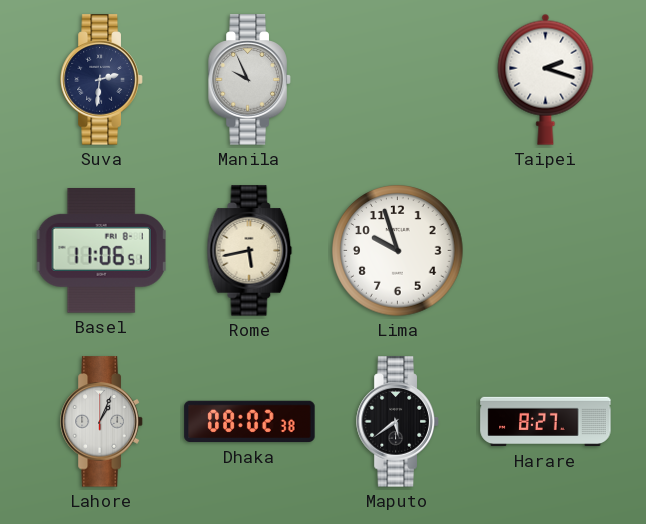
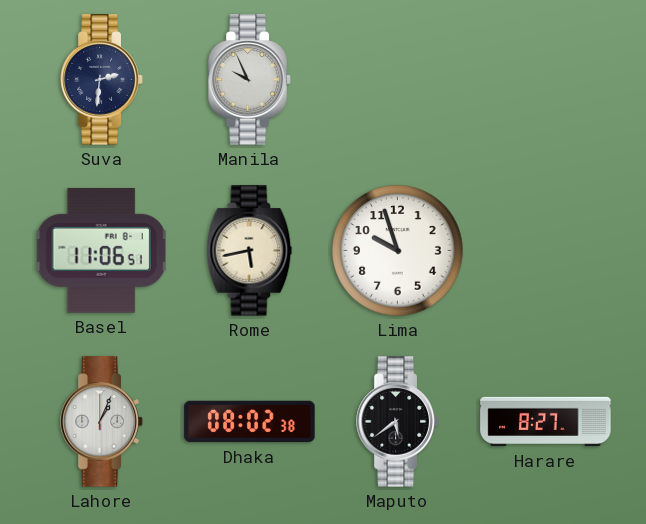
Taipei: 2:18 -> none (546, 79)
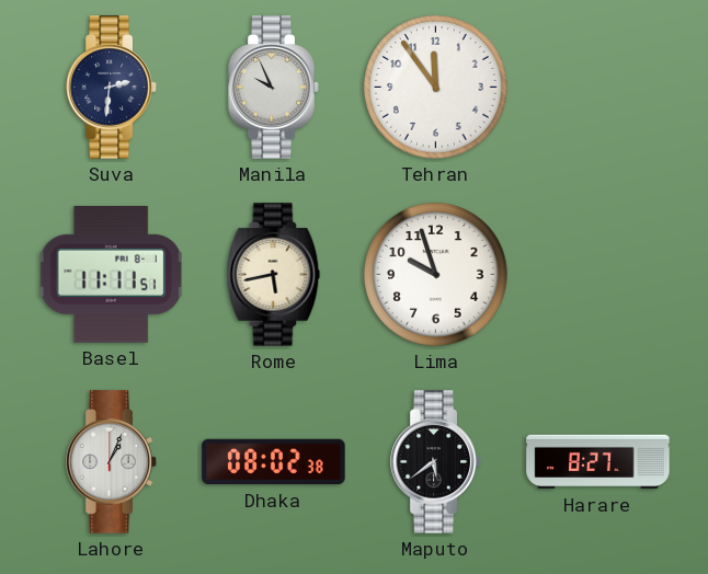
Tehran: none -> 11:54 (436, 88)
Basel: 11:06 -> 11:11 (111, 275)
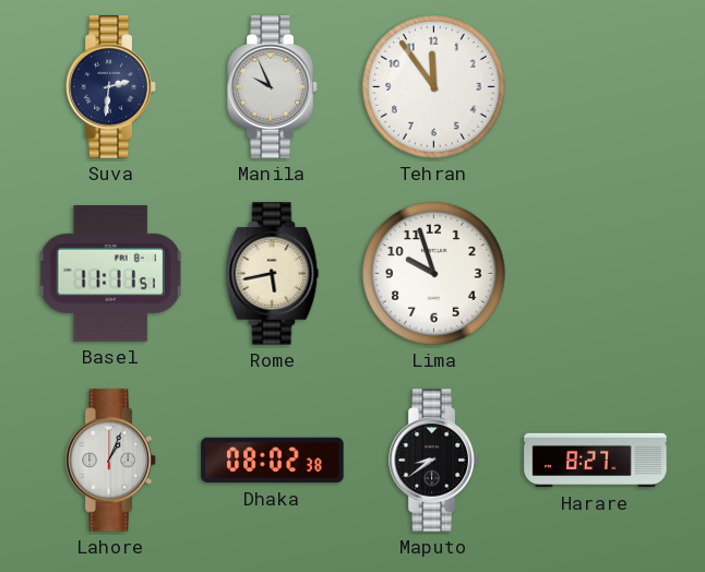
Maputo: 5:39 -> 8:39 (434, 461)
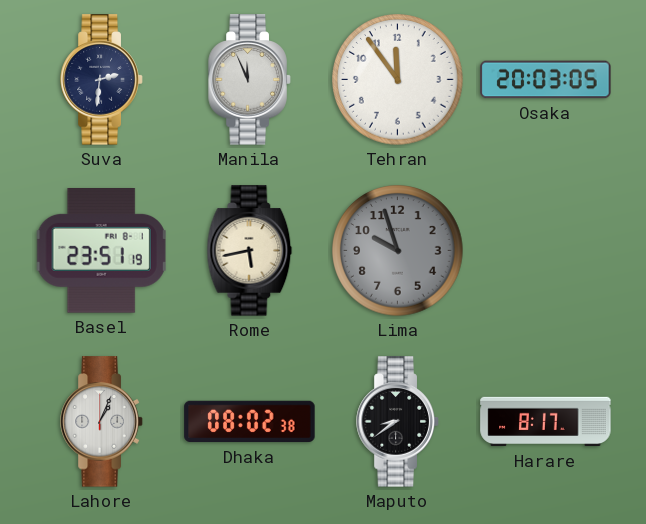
Manila: 9:56 -> 11:56 (250, 80)
Osaka: none -> 20:03 (546, 80)
Basel: 11:11 -> 23:51 (101, 251)
Lima dial: white -> grey (398, 251)
Harare: 8:27 -> 8:17 (546, 422)
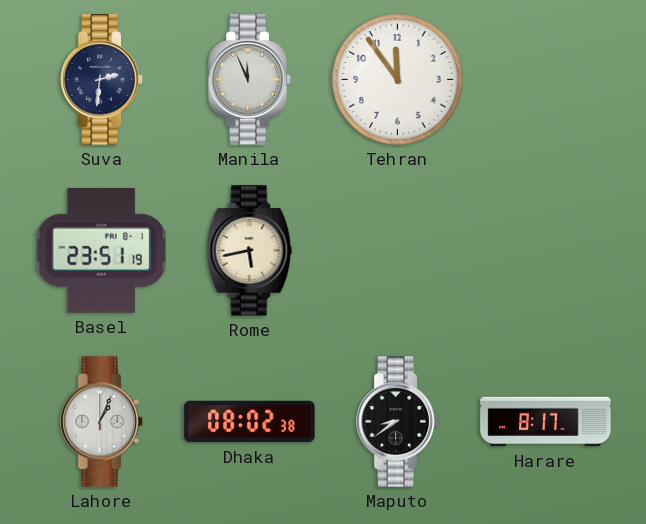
Osaka: 20:03 -> none (546, 80)
Lima: 9:57 -> none (398, 251)
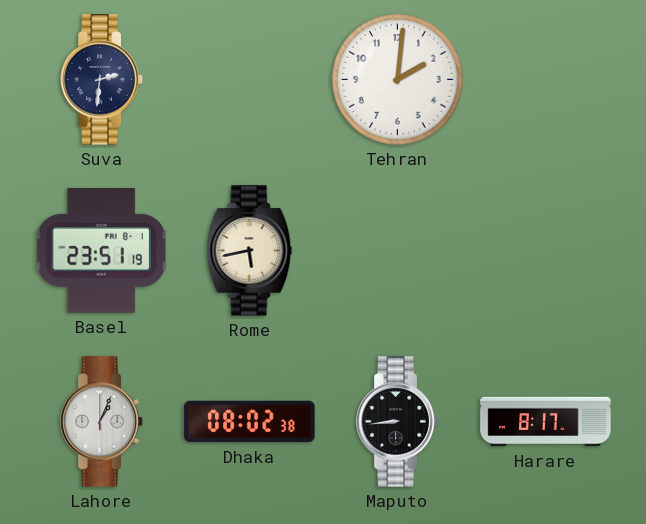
Manila: 11:56 -> none (250, 80)
Tehran: 11:54 -> 2:01 (398, 80)
Maputo: 8:39 -> 8:44 (398, 422)
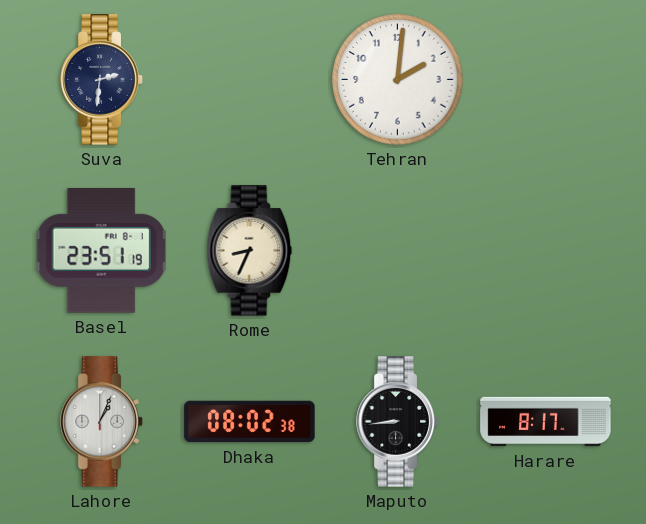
Rome: 5:43 -> 8:34 (250, 251)
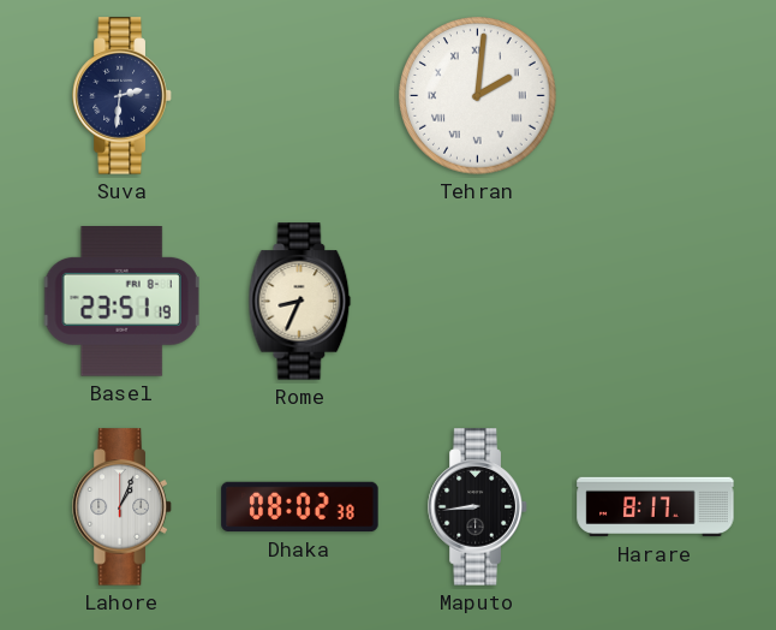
Tehran numerals: Arabic -> Roman (478, 96)
